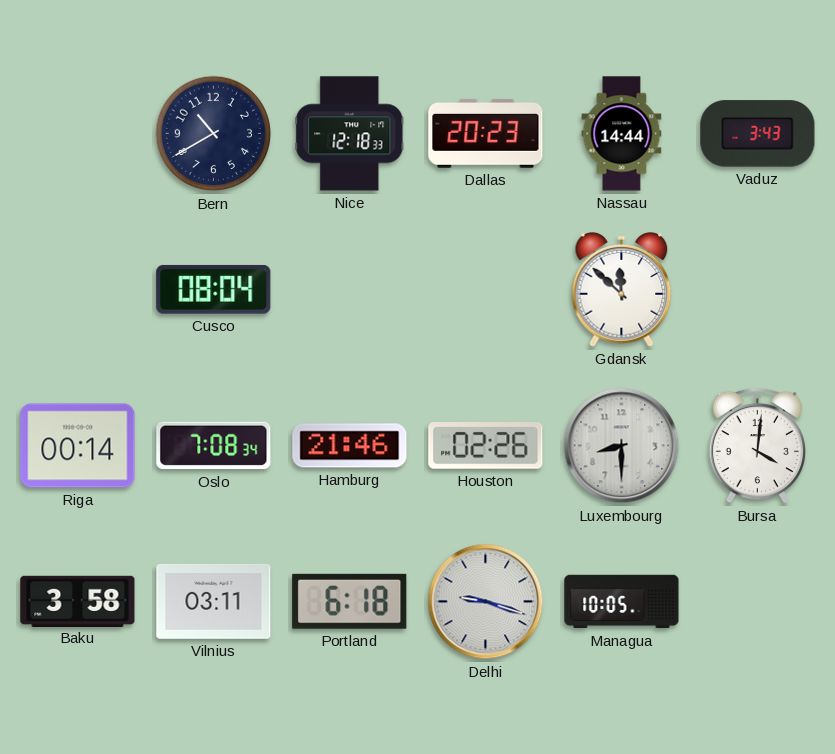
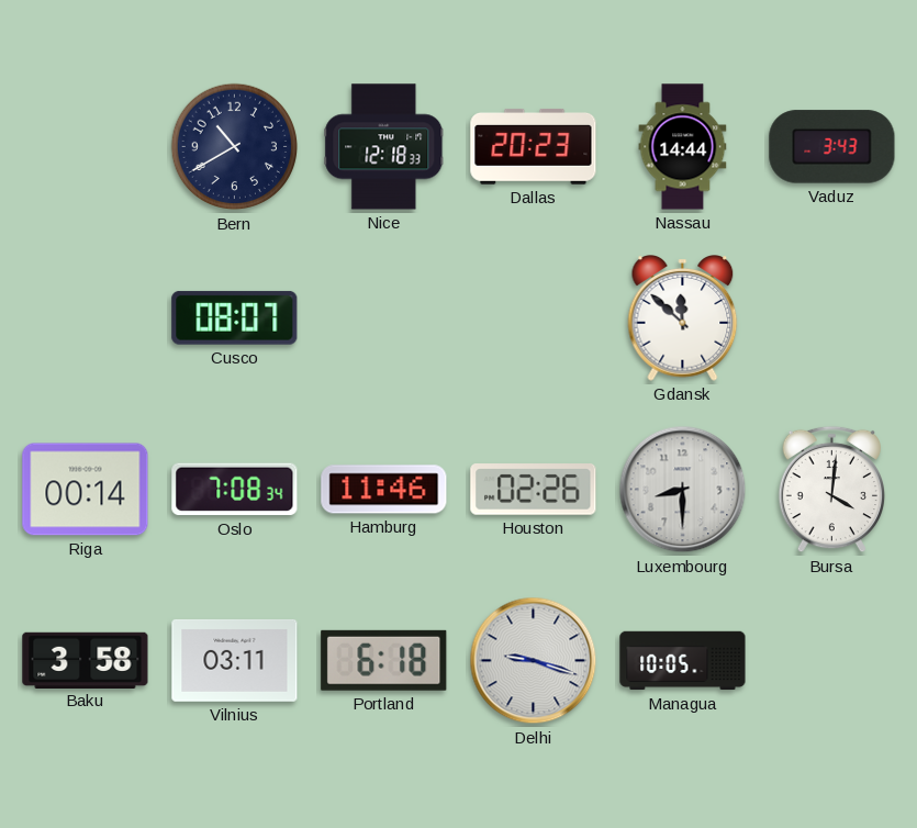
Cusco: 08:04 -> 08:07 (235, 317)
Hamburg: 21:46 -> 11:46 (384, 490)
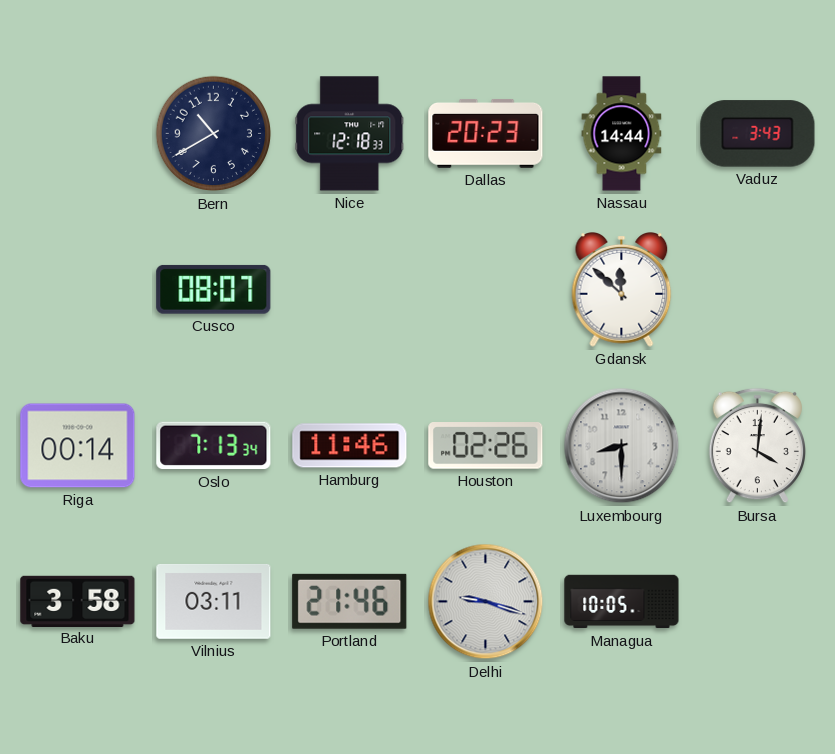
Oslo: 7:08 -> 7:13 (214, 446)
Portland: 6:18 -> 21:46 (350, 601)
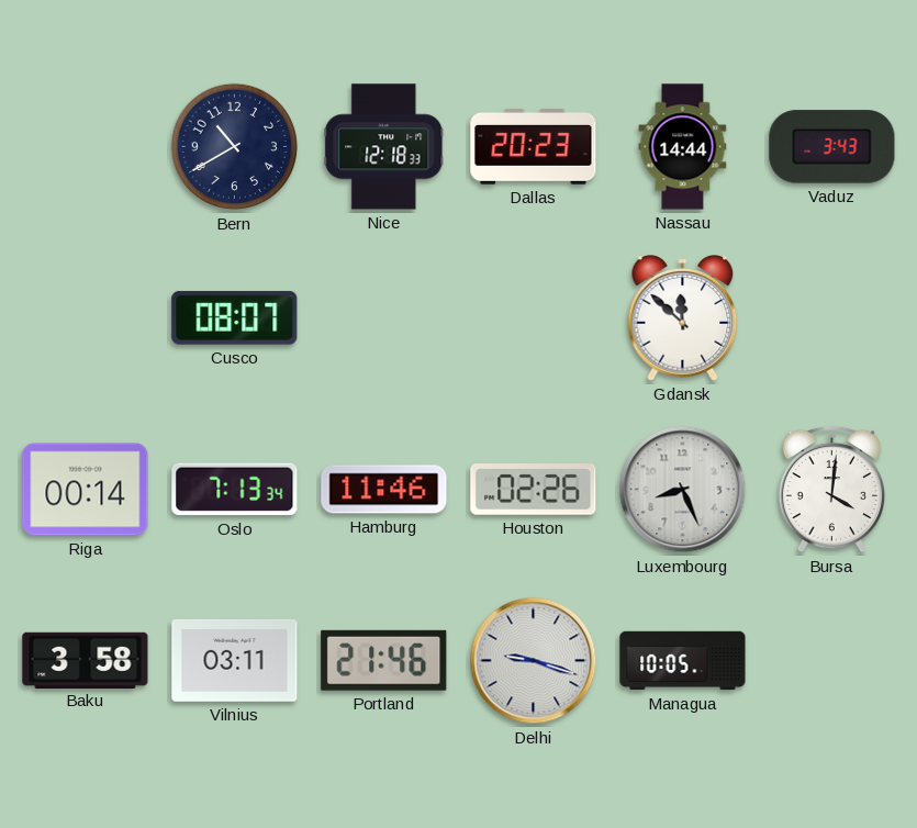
Luxembourg: 8:30 -> 8:26 (683, 490)
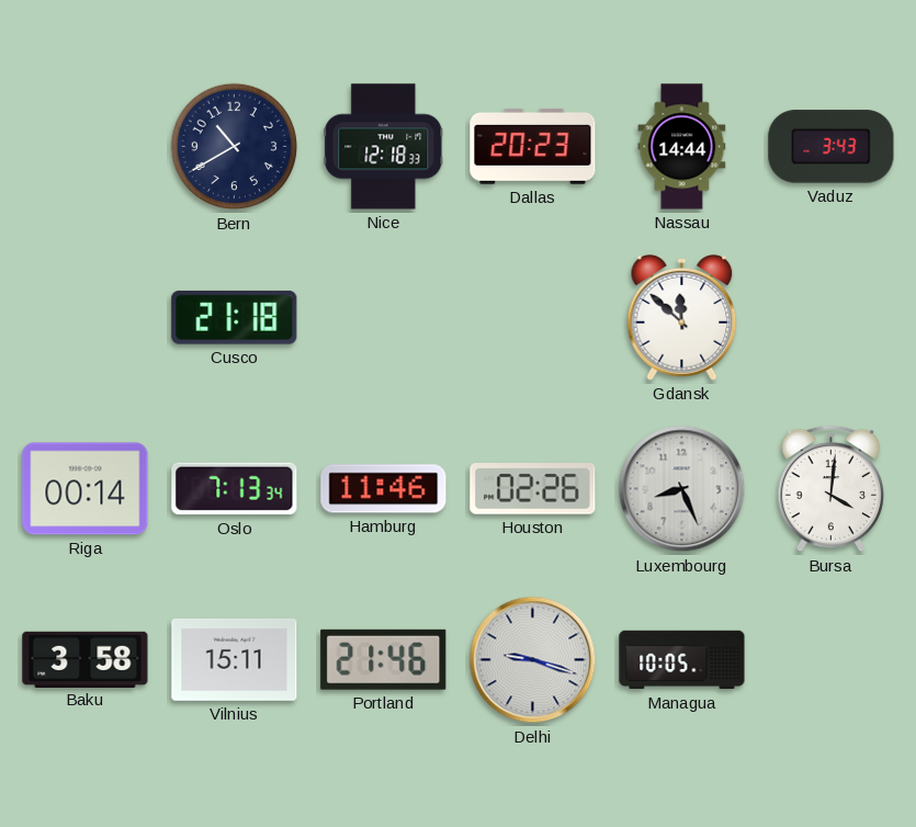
Cusco: 08:07 -> 21:18 (235, 317)
Vilnius: 03:11 -> 15:11 (235, 659)
